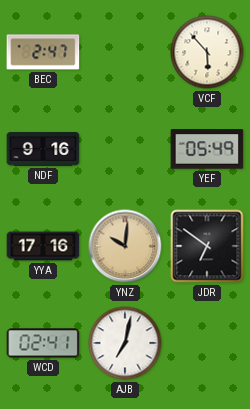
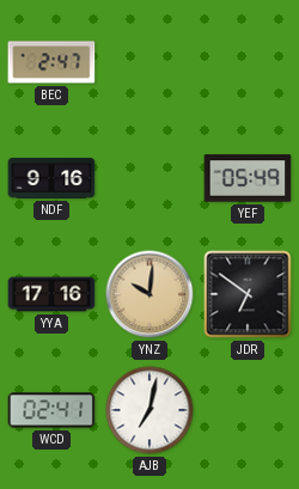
VCF: 5:53 -> none (207, 52)
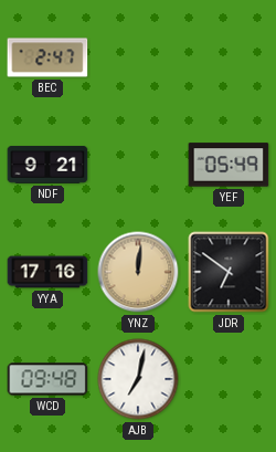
NDF: 9:16 -> 9:21 (47, 165)
YNZ: 10:01 -> 12:01 (138, 272)
WCD: 02:41 -> 09:48 (47, 379)
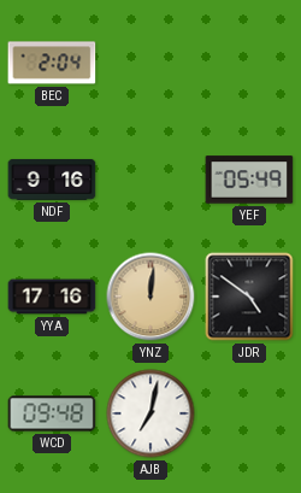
BEC: 2:47 -> 2:04 (52, 63)
NDF: 9:21 -> 9:16 (52, 180)
JDR: 6:51 -> 4:51 (249, 297)
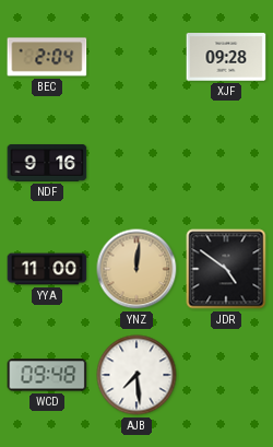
XJF: none -> 09:28 (226, 57)
YEF: 05:49 -> none (249, 180)
YYA: 17:16 -> 11:00 (47, 269)
AJB: 7:02 -> 7:29 (136, 375)
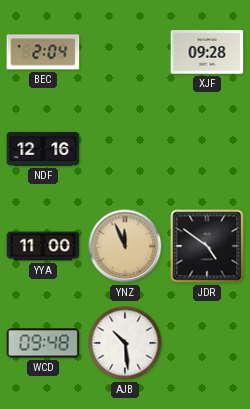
NDF: 9:16 -> 12:16 (43, 149)
YNZ: 12:01 -> 11:56 (125, 246)
AJB: 7:29 -> 10:29 (125, 343)
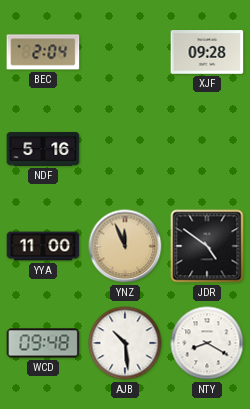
NDF: 12:16 -> 5:16 (43, 149)
NTY: none -> 8:20 (207, 343)
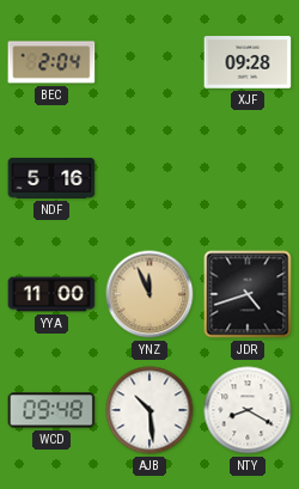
JDR: 4:51 -> 4:42 (248, 294)
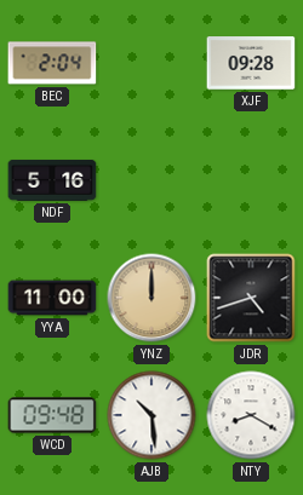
YNZ: 11:56 -> 12:00 (151, 298)
